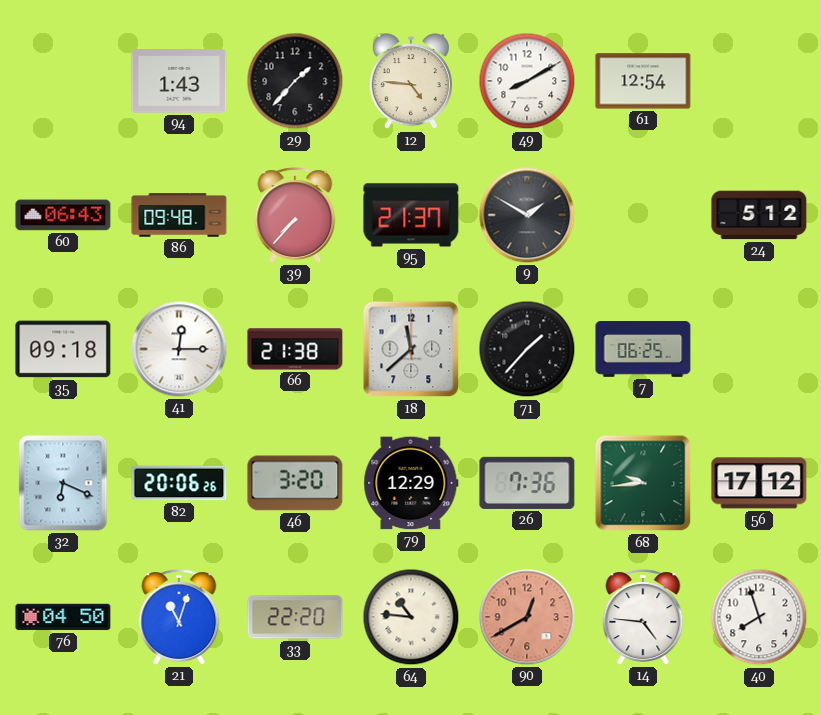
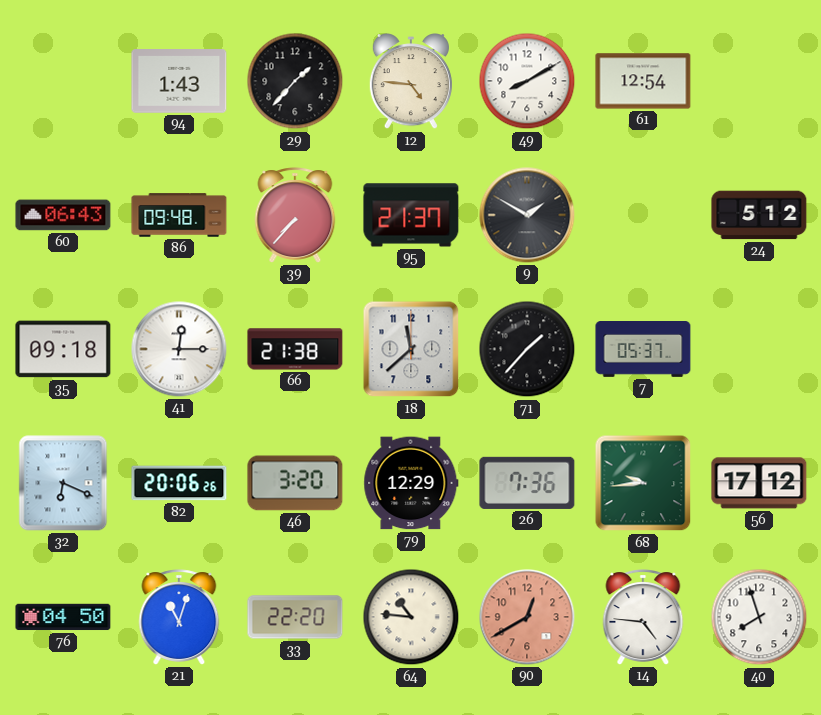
7: 06:25 -> 05:37 (643, 350)
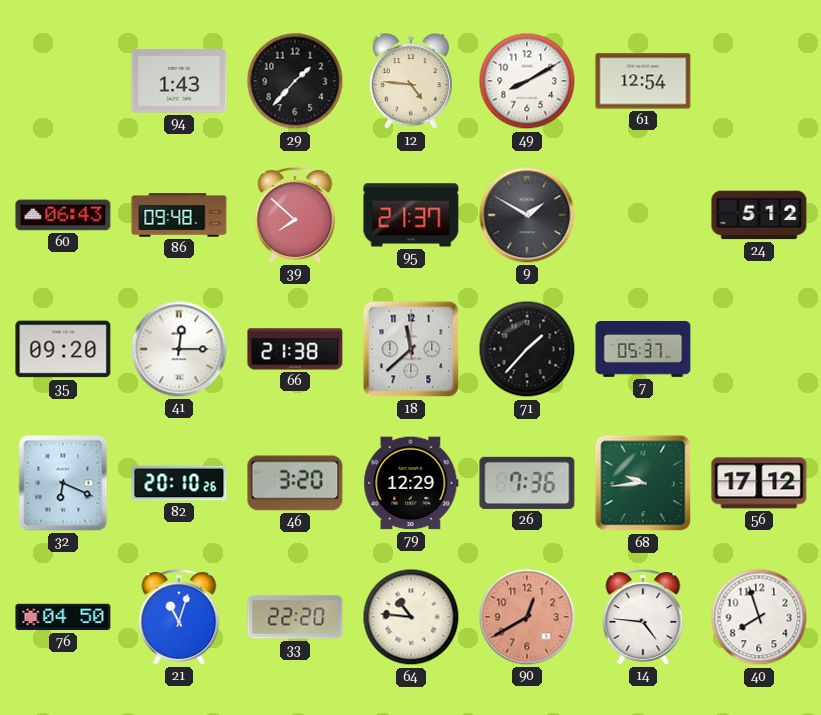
39: 7:37 -> 7:52 (295, 215)
35: 09:18 -> 09:20 (63, 349)
82: 20:06 -> 20:10 (179, 483)
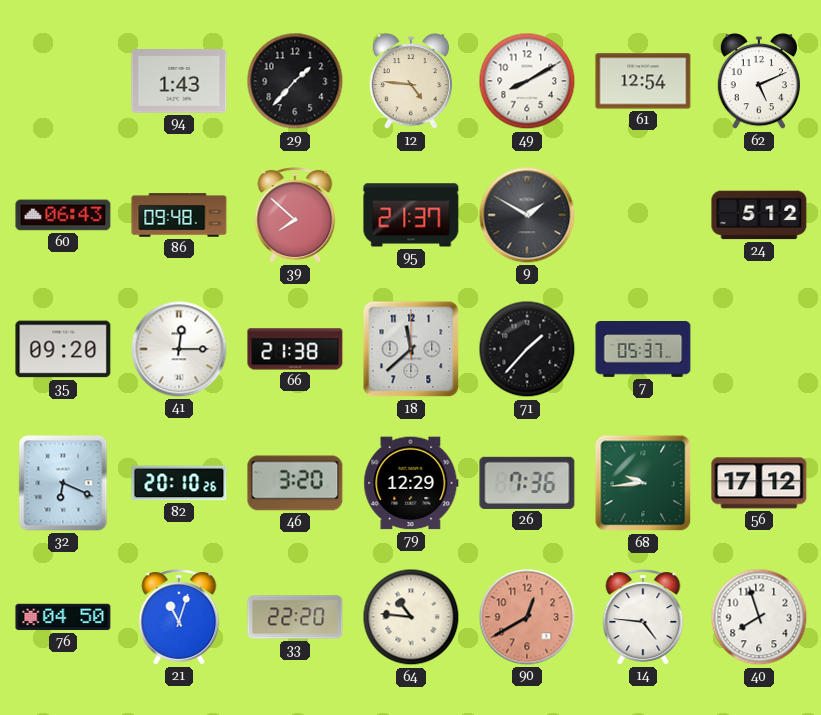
62: none -> 5:11 (759, 82)
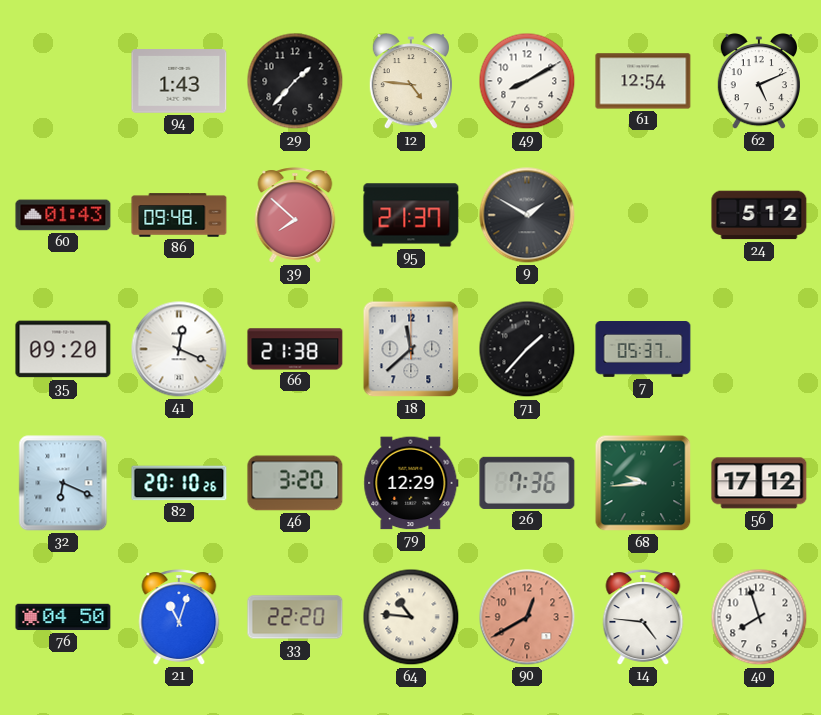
60: 06:43 -> 01:43 (63, 215)
41: 12:15 -> 12:19 (179, 349)
